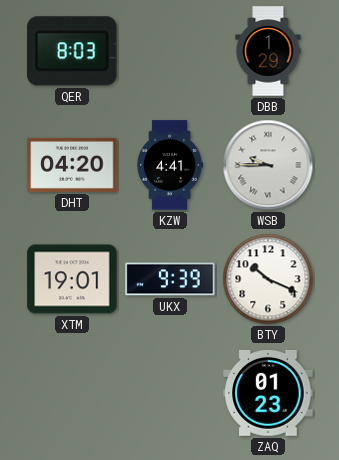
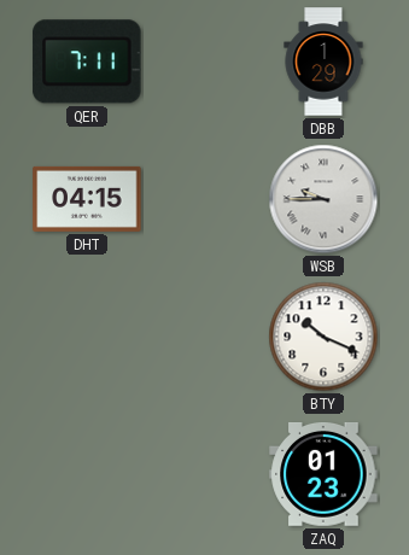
QER: 8:03 -> 7:11 (87, 62)
DHT: 04:20 -> 04:15 (87, 199)
KZW: 4:41 -> none (169, 165)
XTM: 19:01 -> none (72, 279)
UKX: 9:39 -> none (170, 279)
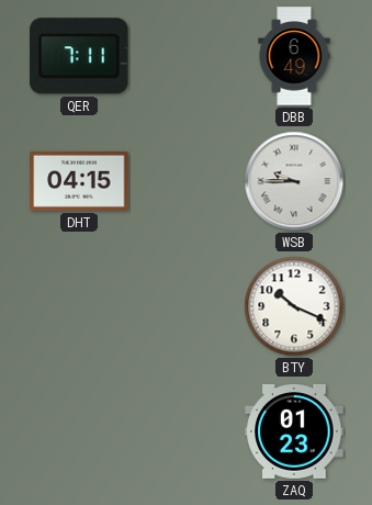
DBB: 1:29 -> 6:49 (294, 56)
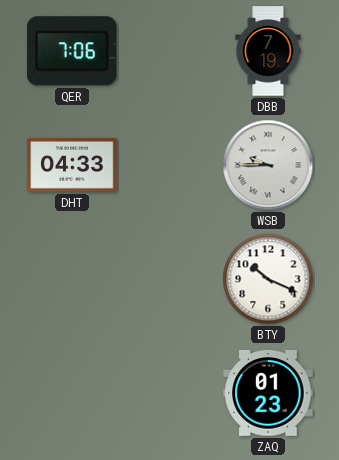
QER: 7:11 -> 7:06 (72, 51)
DBB: 6:49 -> 7:19 (268, 51)
DHT: 04:15 -> 04:33 (72, 165)
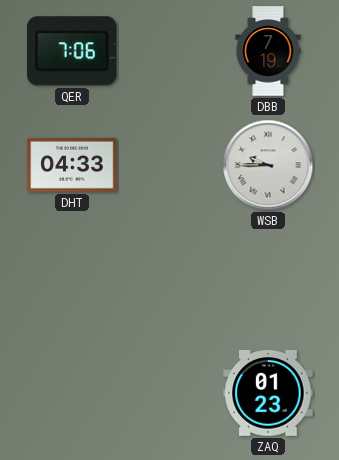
BTY: 10:19 -> none (268, 279)
